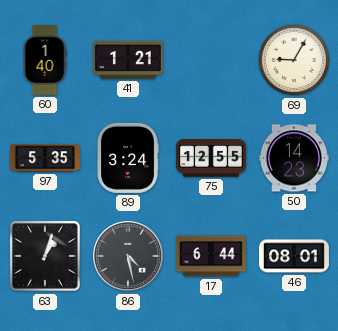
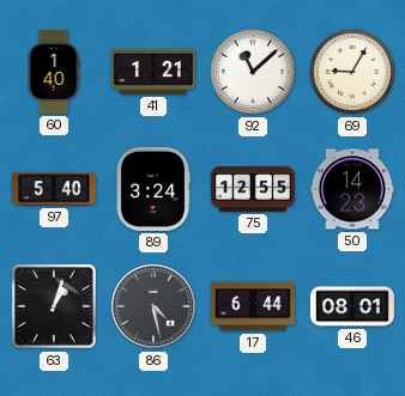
92: none -> 11:08 (253, 72)
97: 5:35 -> 5:40 (54, 189)
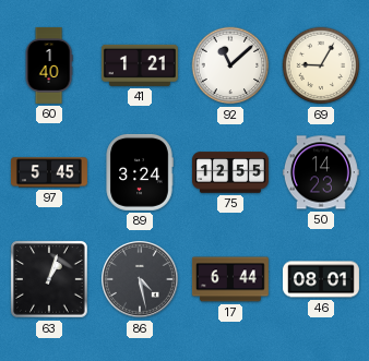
97: 5:40 -> 5:45 (49, 172)
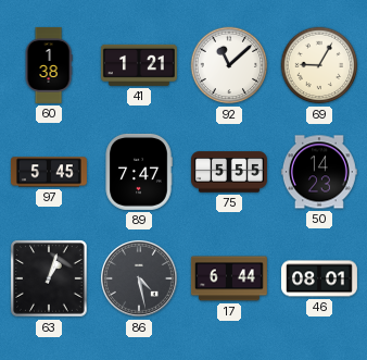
60: 1:40 -> 1:38 (49, 65)
89: 3:24 -> 7:47 (139, 172)
75: 12:55 -> 5:55 (229, 172)
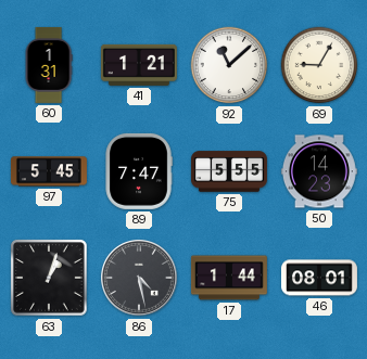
60: 1:38 -> 1:31 (49, 65)
17: 6:44 -> 1:44 (229, 278)
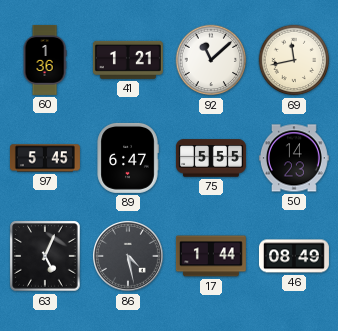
60: 1:31 -> 1:36 (45, 60)
69: 9:05 -> 11:43 (294, 60)
89: 7:47 -> 6:47 (128, 158)
63: 1:03 -> 5:04 (46, 257)
46: 08:01 -> 08:49 (294, 256)
